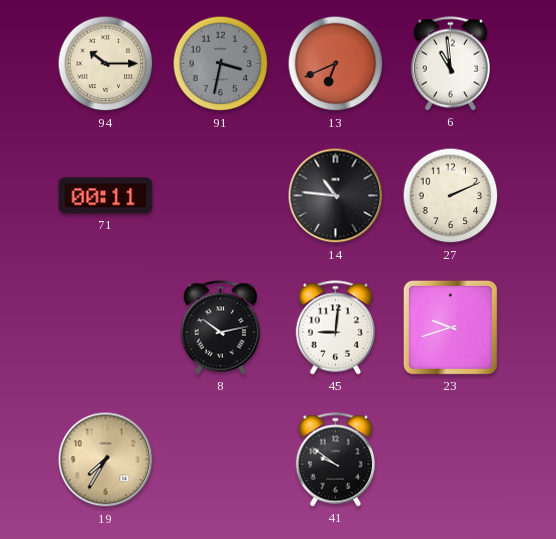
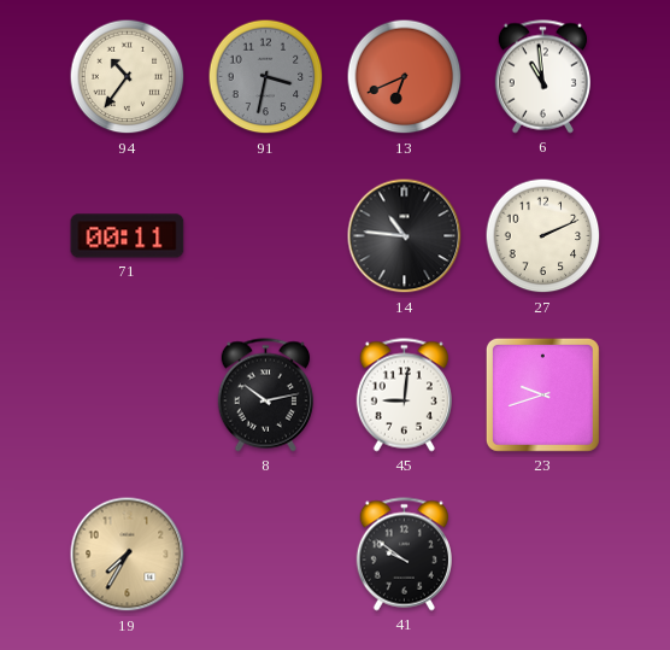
94: 10:15 -> 10:36 (128, 77)
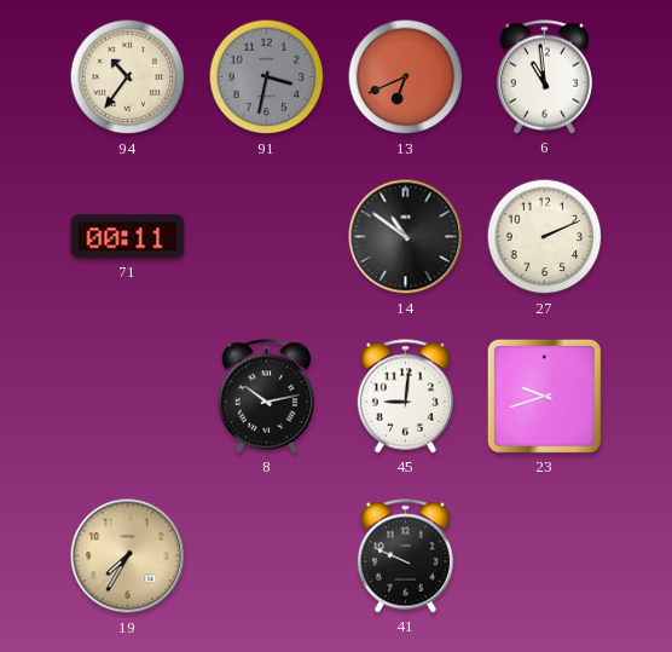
14: 10:46 -> 10:51 (406, 237)
41: 9:51 -> 9:49 (405, 556)
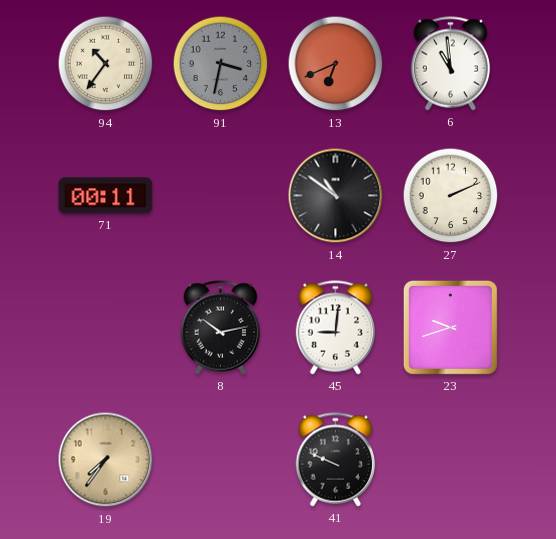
19: 7:35 -> 7:36 (106, 460)
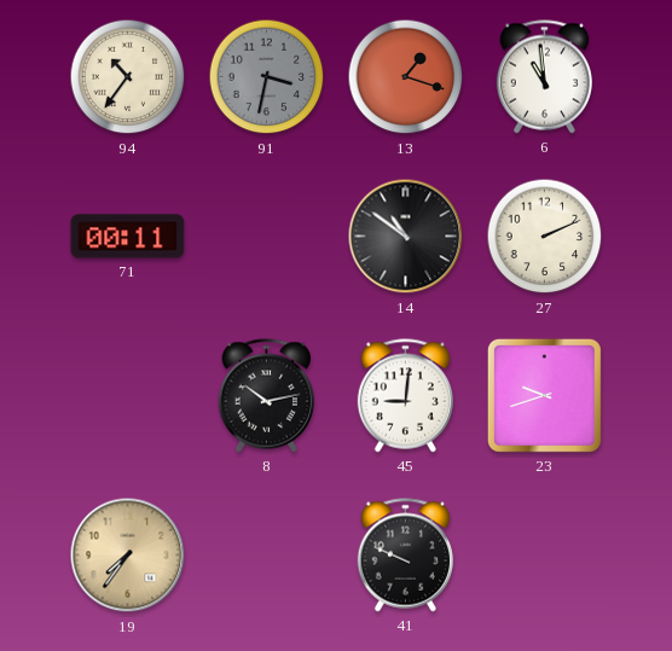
13: 6:41 -> 1:18 (406, 77)
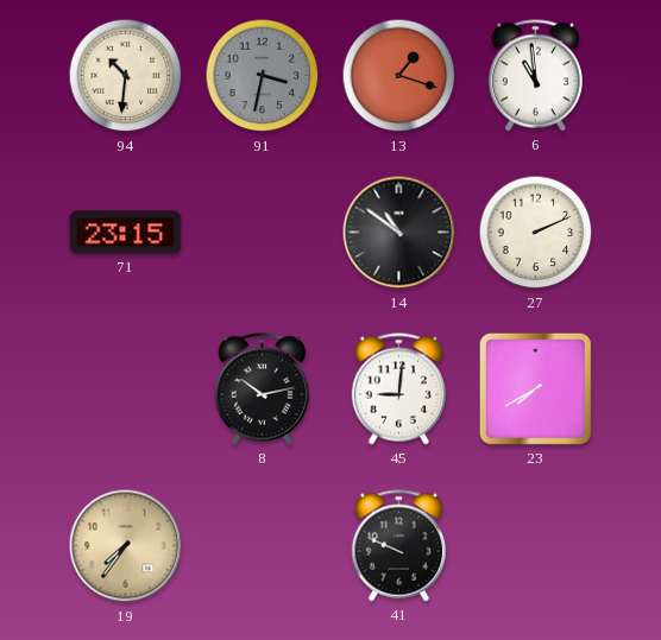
94: 10:36 -> 10:31 (126, 76)
71: 00:11 -> 23:15 (126, 233)
23: 9:42 -> 7:40 (535, 388)
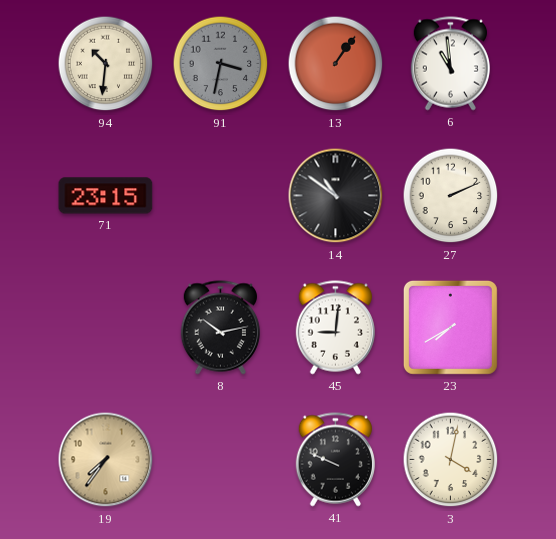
13: 1:18 -> 1:06 (336, 64)
3: none -> 4:02 (451, 460)
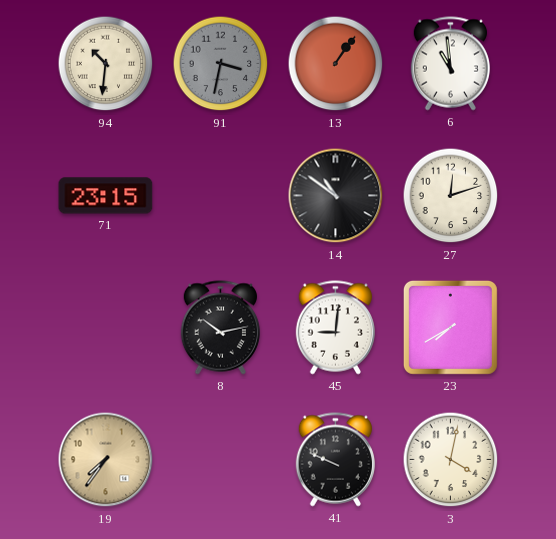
27: 2:11 -> 12:12 (451, 196)
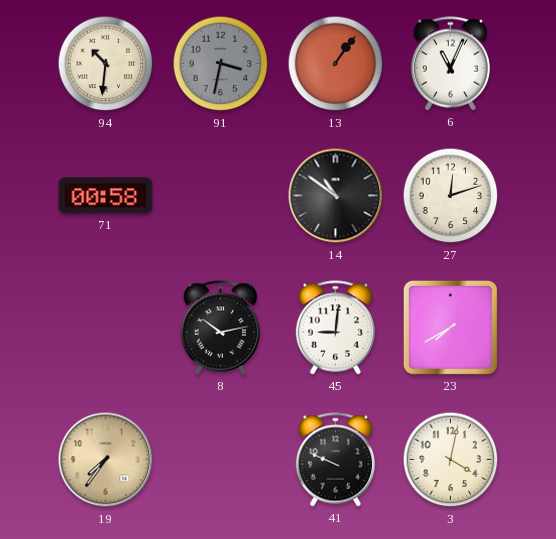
6: 10:59 -> 11:04 (450, 64)
71: 23:15 -> 00:58 (106, 196)
